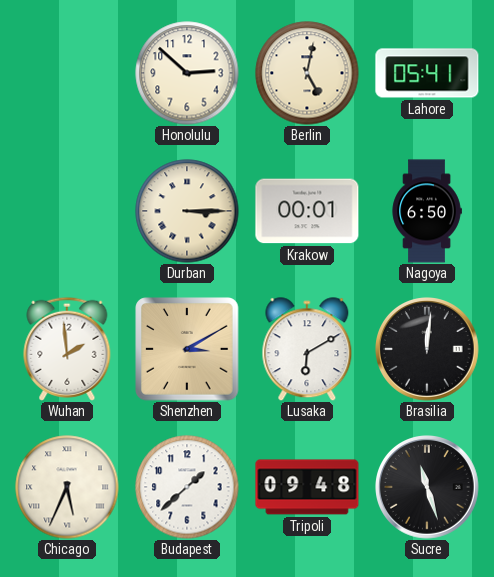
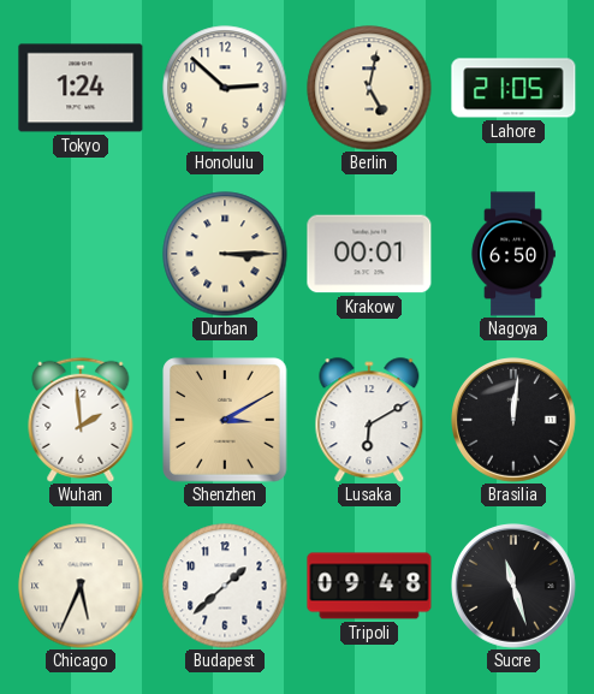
Tokyo: none -> 1:24 (81, 88)
Lahore: 05:41 -> 21:05 (513, 88)
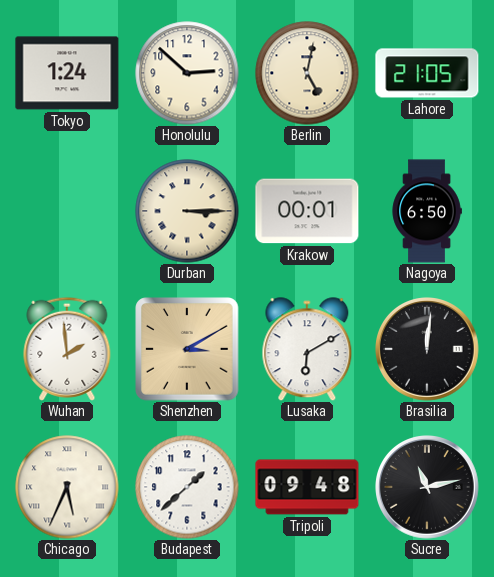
Sucre: 11:27 -> 11:13 (428, 488)
